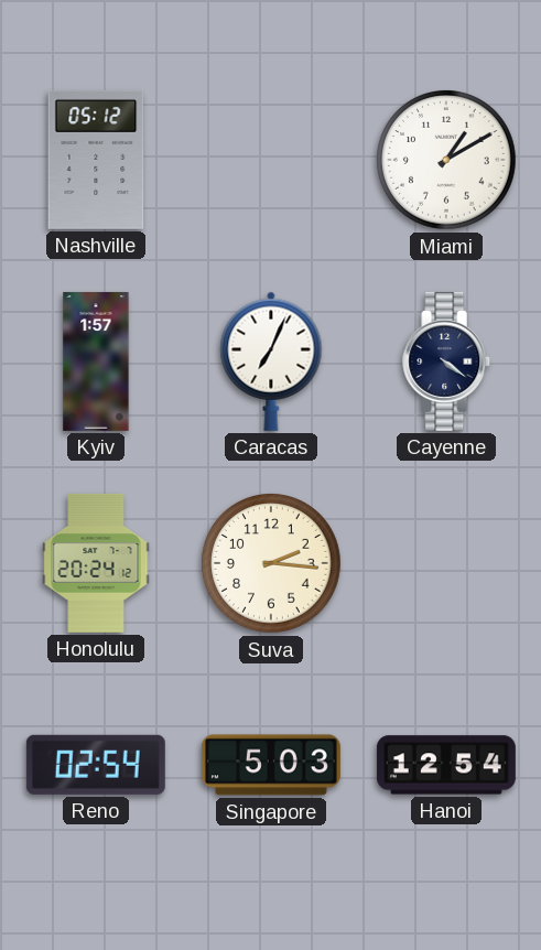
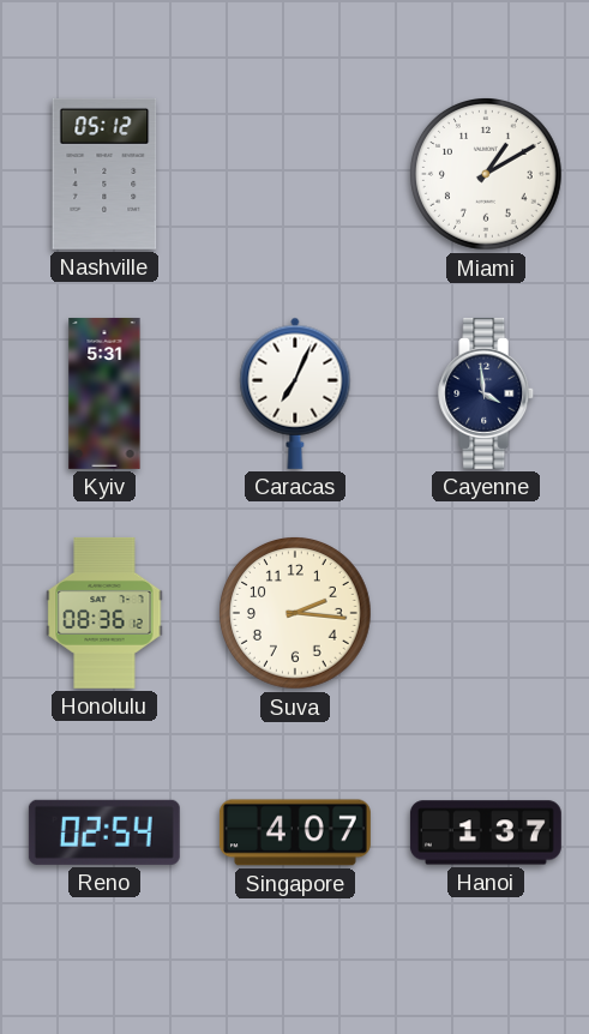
Kyiv: 1:57 -> 5:31 (104, 393)
Cayenne: 4:21 -> 3:59 (487, 393)
Honolulu: 20:24 -> 08:36 (104, 613)
Singapore: 5:03 -> 4:07 (295, 832)
Hanoi: 12:54 -> 1:37 (486, 832)
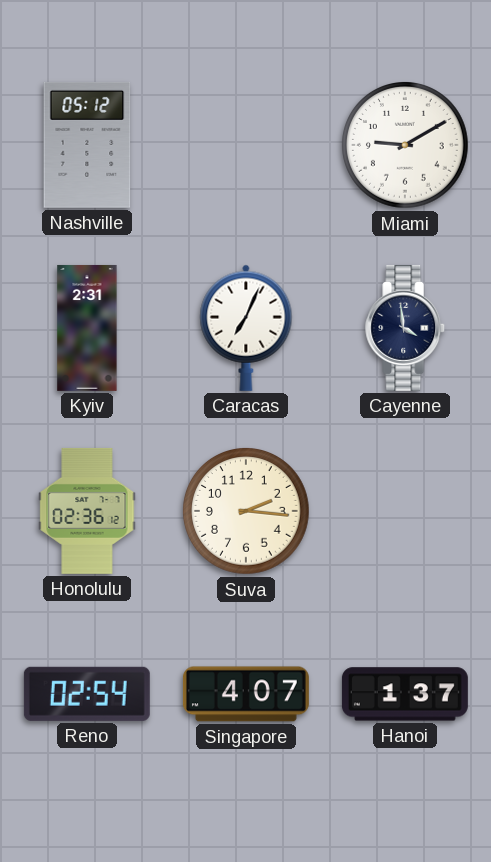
Miami: 1:10 -> 9:10 (406, 146)
Kyiv: 5:31 -> 2:31 (87, 328)
Honolulu: 08:36 -> 02:36 (87, 511)
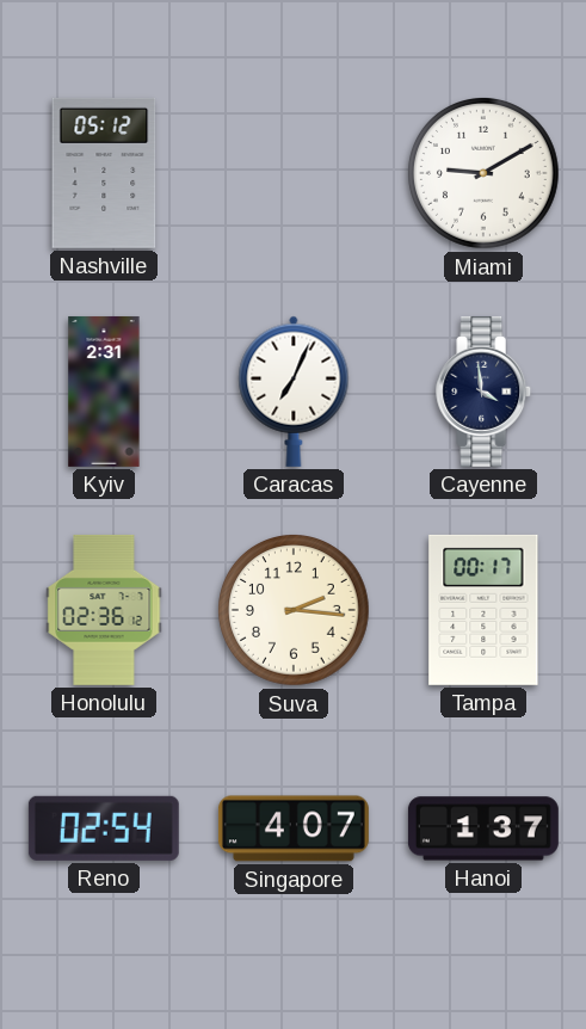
Tampa: none -> 00:17 (483, 610)
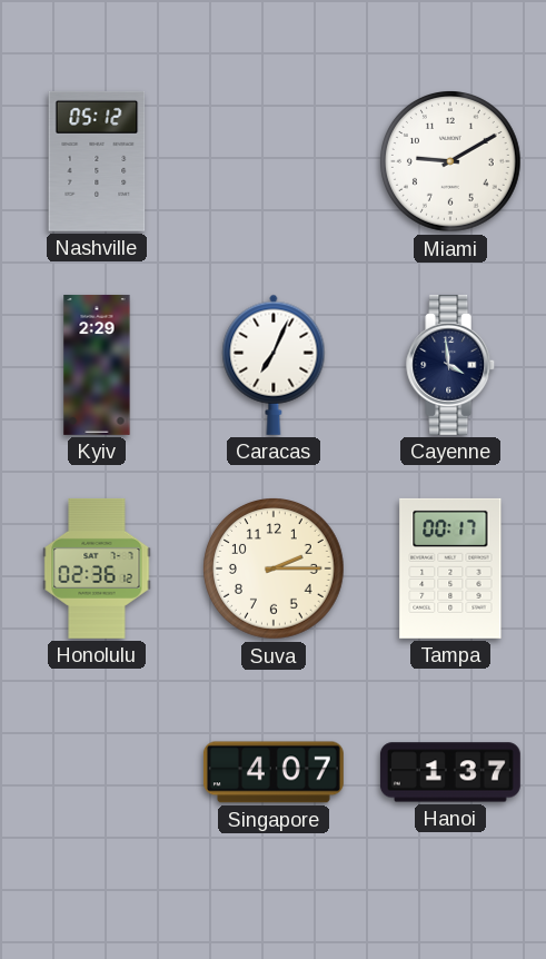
Kyiv: 2:31 -> 2:29 (97, 365)
Suva: 2:16 -> 2:15 (275, 570)
Reno: 02:54 -> none (104, 828)
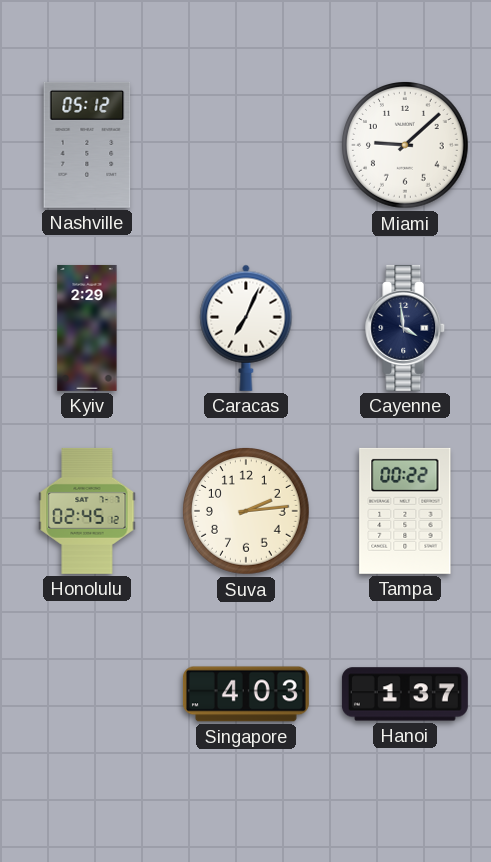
Miami: 9:10 -> 9:08 (406, 146)
Honolulu: 02:36 -> 02:45 (87, 511)
Suva: 2:15 -> 2:14 (247, 512)
Tampa: 00:17 -> 00:22 (405, 511)
Singapore: 4:07 -> 4:03 (246, 694)
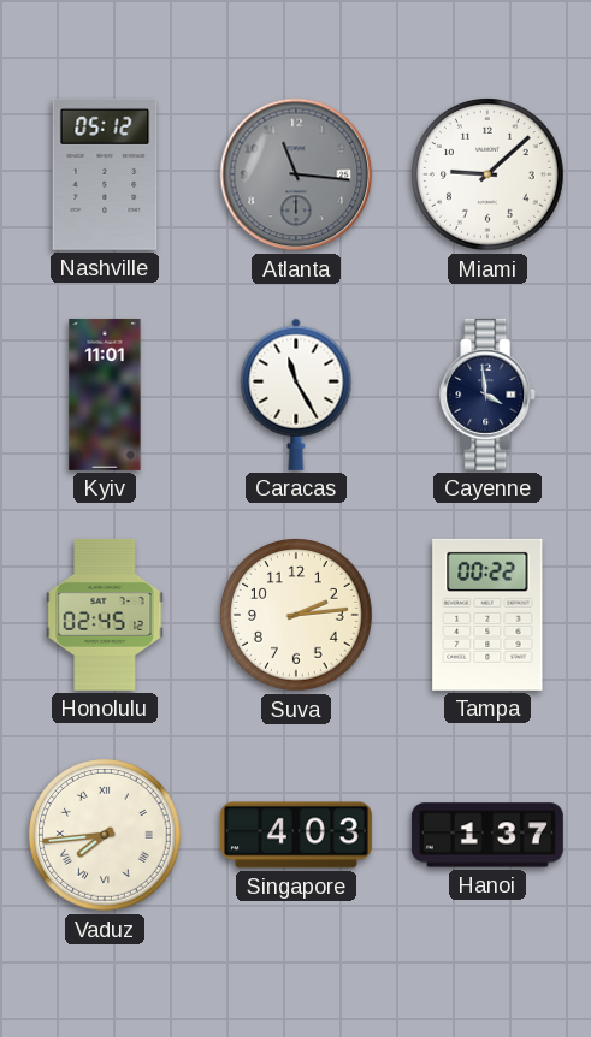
Atlanta: none -> 11:16 (296, 174)
Kyiv: 2:29 -> 11:01 (105, 395)
Caracas: 7:04 -> 11:25 (296, 395)
Vaduz: none -> 7:44 (106, 836)
